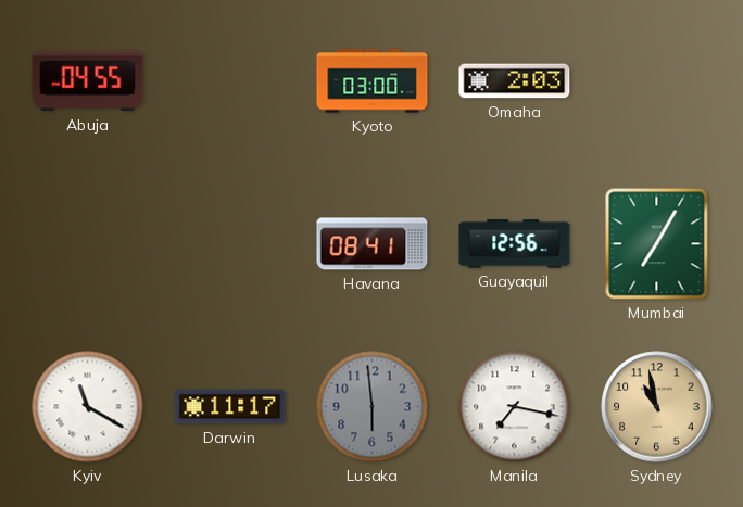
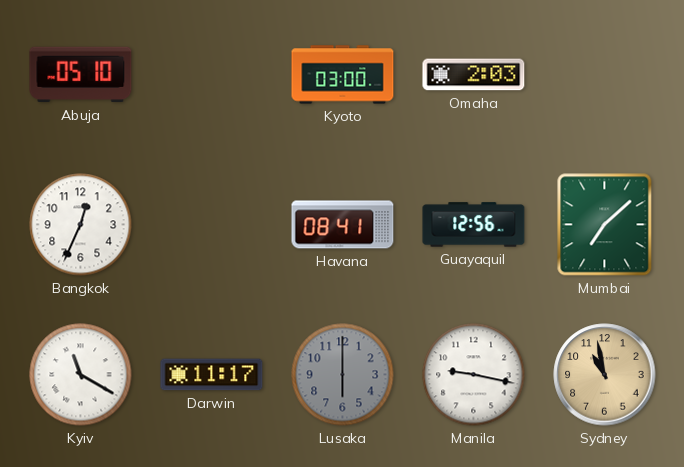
Abuja: 04:55 -> 05:10 (81, 75)
Bangkok: none -> 12:34 (81, 225)
Mumbai: 7:05 -> 7:08 (605, 225)
Lusaka: 5:59 -> 6:00 (343, 375)
Manila: 7:17 -> 9:17 (474, 375)
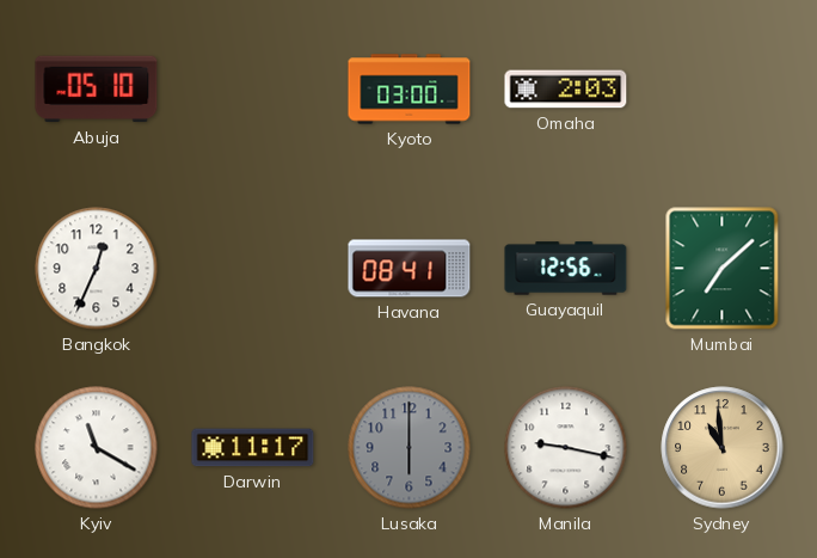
Sydney: 10:58 -> 10:59 (723, 448)
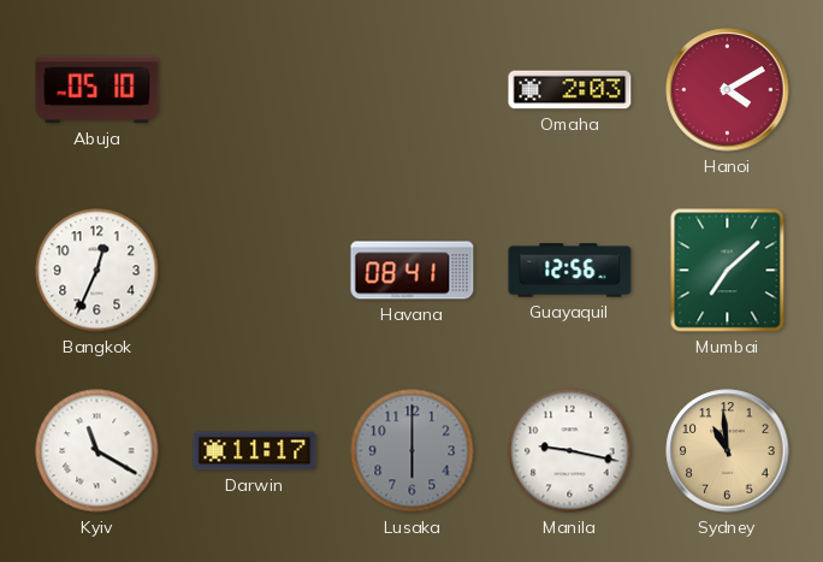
Kyoto: 03:00 -> none (410, 90)
Hanoi: none -> 4:10 (728, 90)
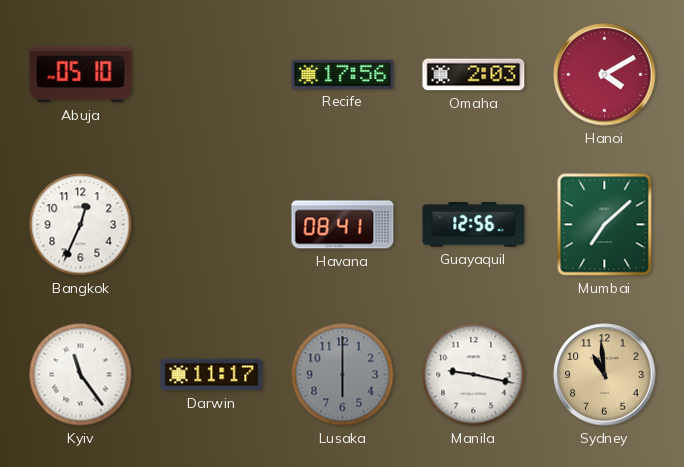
Recife: none -> 17:56 (343, 74)
Kyiv: 11:20 -> 11:24 (81, 375)
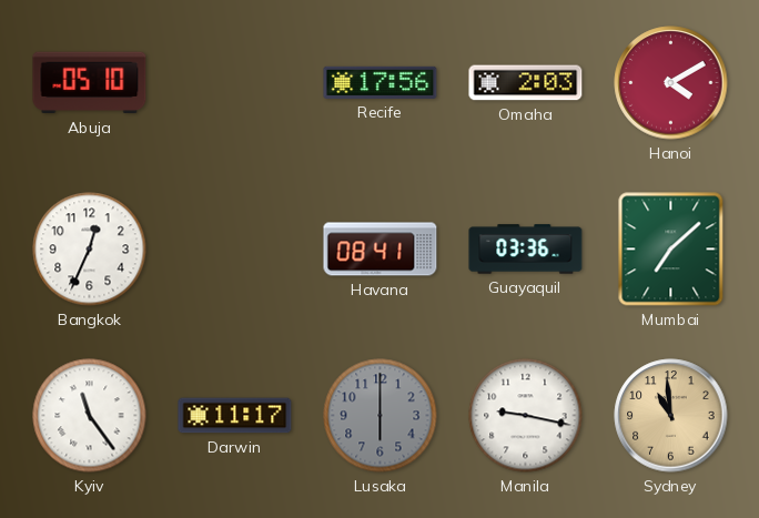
Guayaquil: 12:56 -> 03:36 (526, 250)
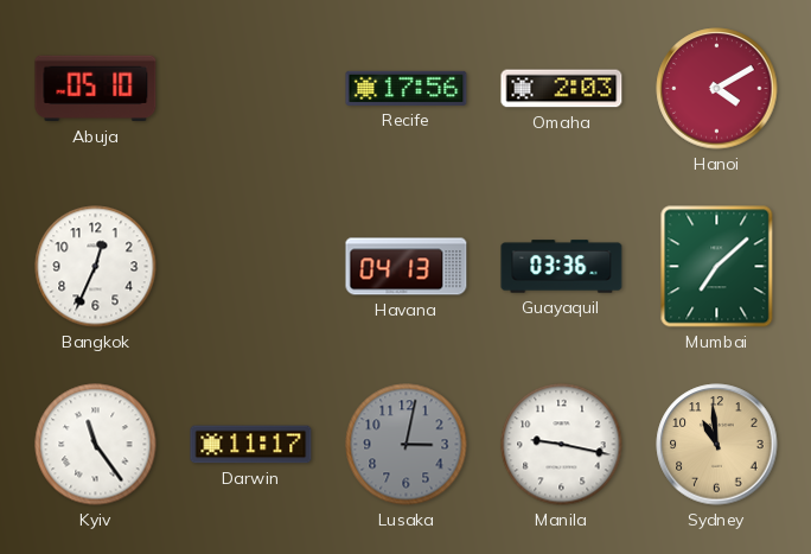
Havana: 08:41 -> 04:13 (407, 267)
Lusaka: 6:00 -> 3:02 (407, 445)
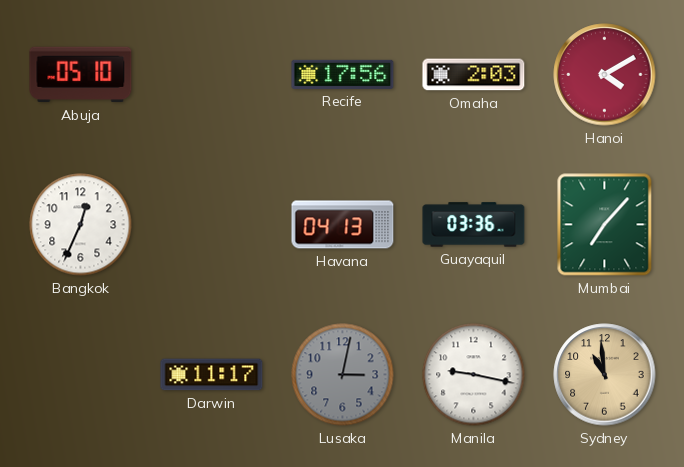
Mumbai: 7:08 -> 7:07 (605, 225)
Kyiv: 11:24 -> none (96, 445)
